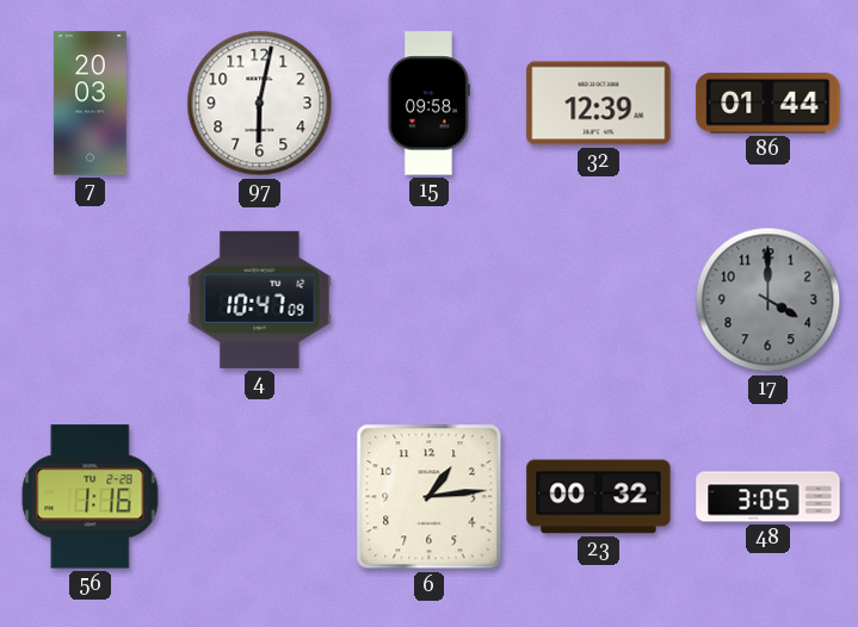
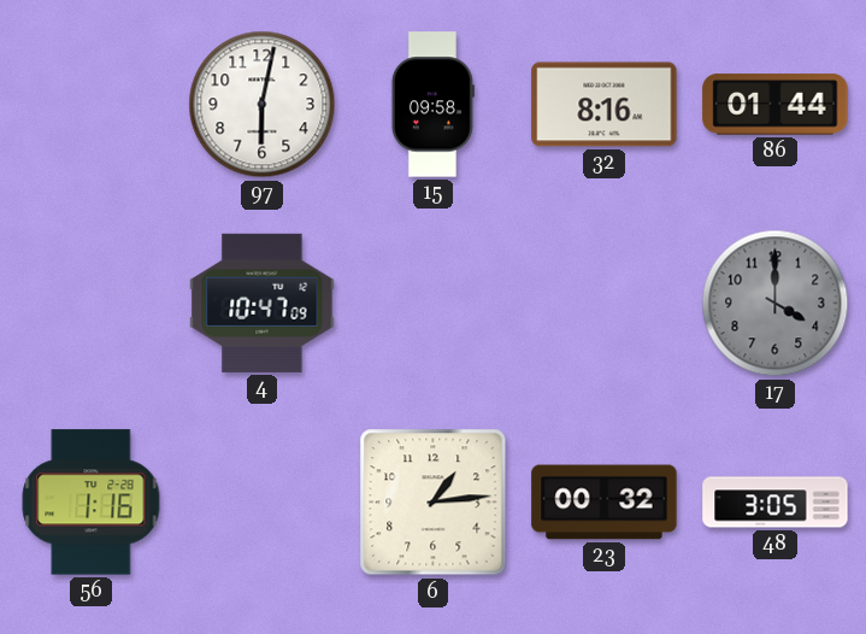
7: 20:03 -> none (89, 104)
32: 12:39 -> 8:16 (605, 105)
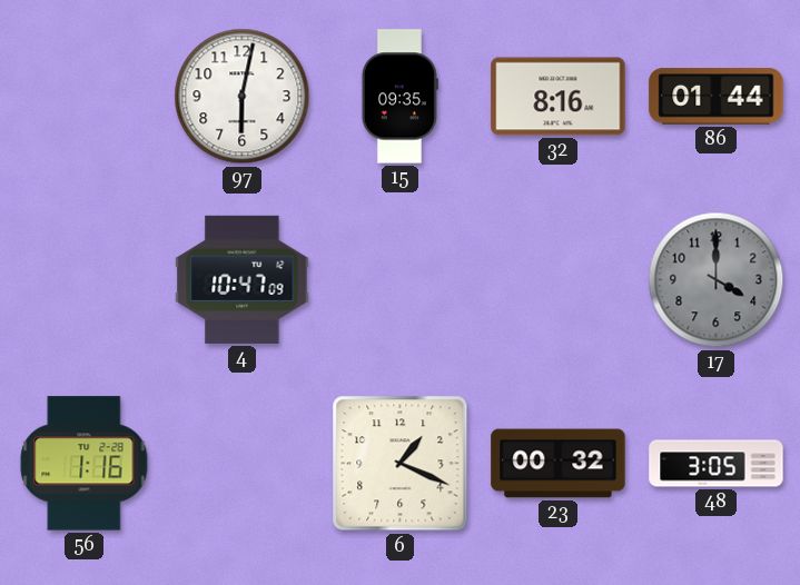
15: 09:58 -> 09:35 (399, 97)
6: 1:14 -> 1:19 (401, 464)
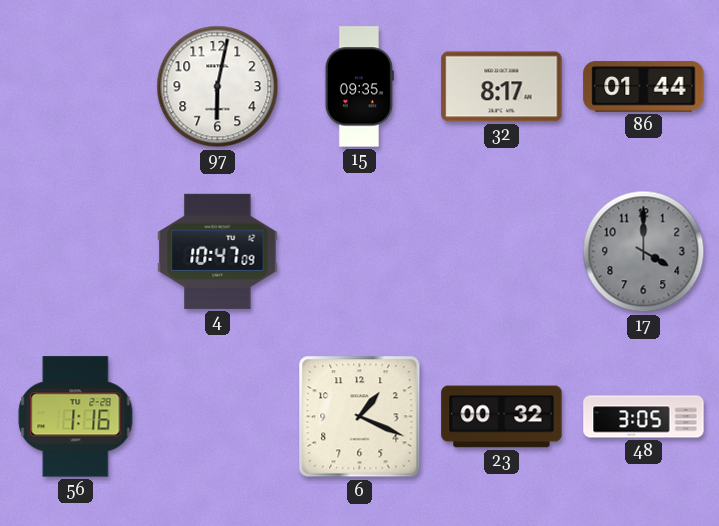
32: 8:16 -> 8:17 (502, 87)
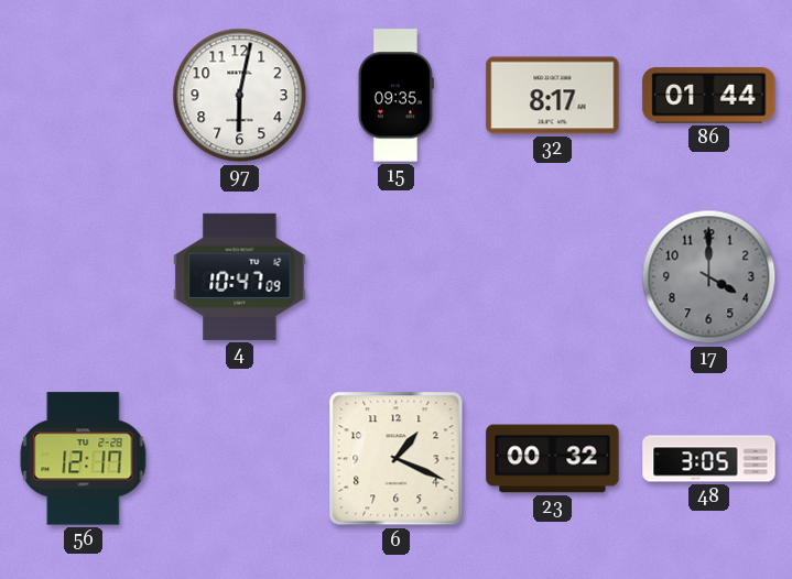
56: 1:16 -> 12:17 (84, 459)
